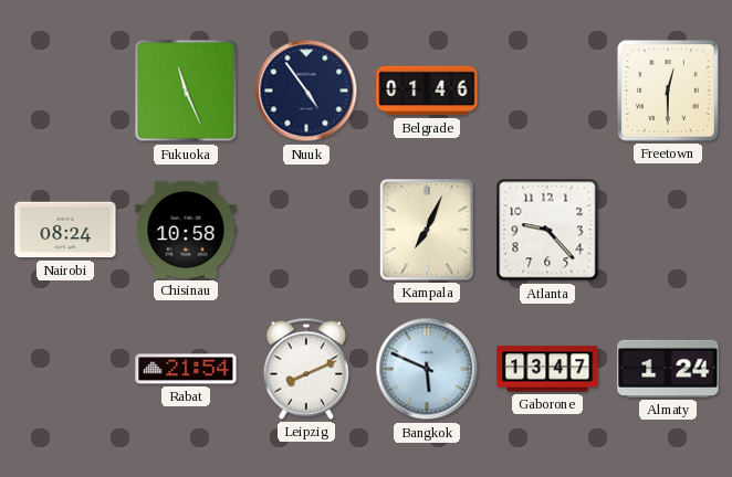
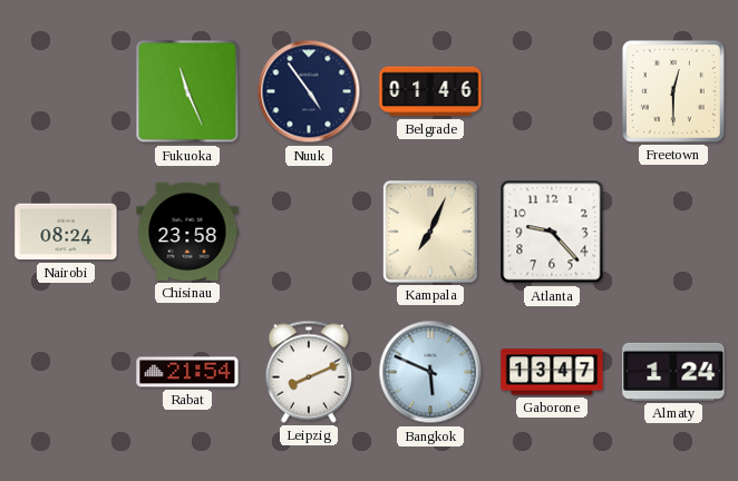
Chisinau: 10:58 -> 23:58 (187, 232)
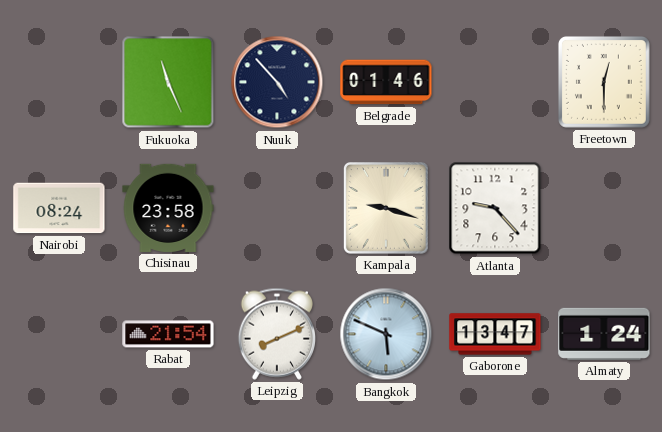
Nuuk: 4:54 -> 4:53 (277, 82)
Kampala: 7:04 -> 9:18 (386, 209)
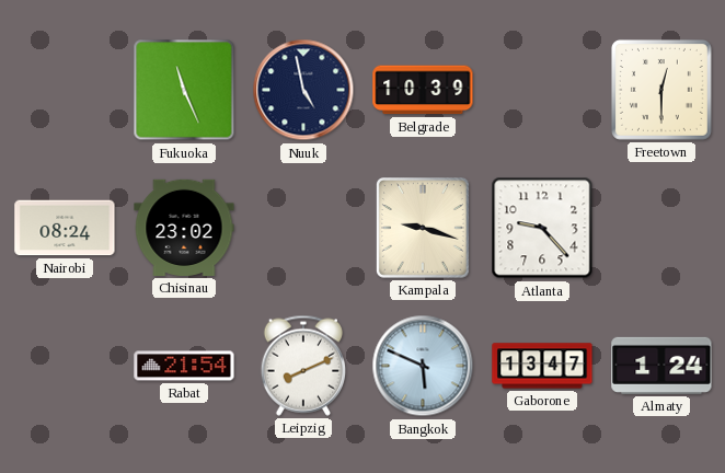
Nuuk: 4:53 -> 4:58 (303, 90)
Belgrade: 01:46 -> 10:39 (423, 90)
Chisinau: 23:58 -> 23:02 (184, 228)
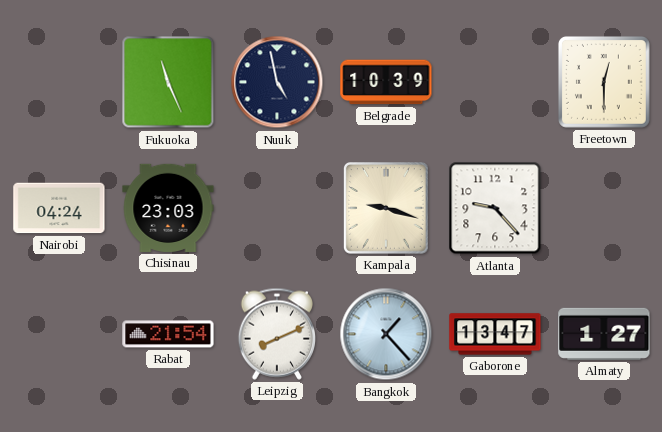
Nairobi: 08:24 -> 04:24 (59, 208)
Chisinau: 23:02 -> 23:03 (168, 208)
Bangkok: 5:49 -> 1:23 (386, 334)
Almaty: 1:24 -> 1:27 (604, 334)
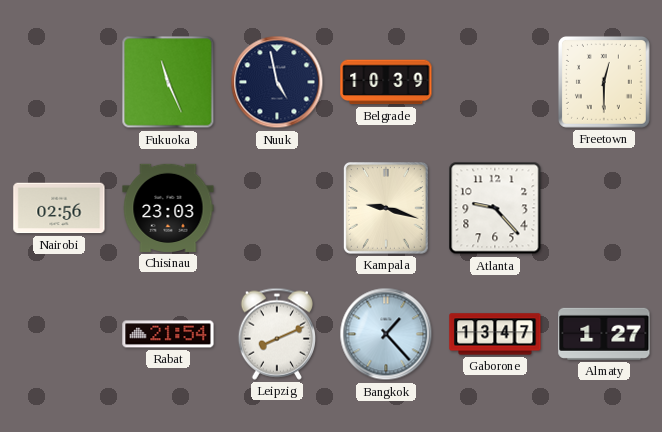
Nairobi: 04:24 -> 02:56 (59, 208)
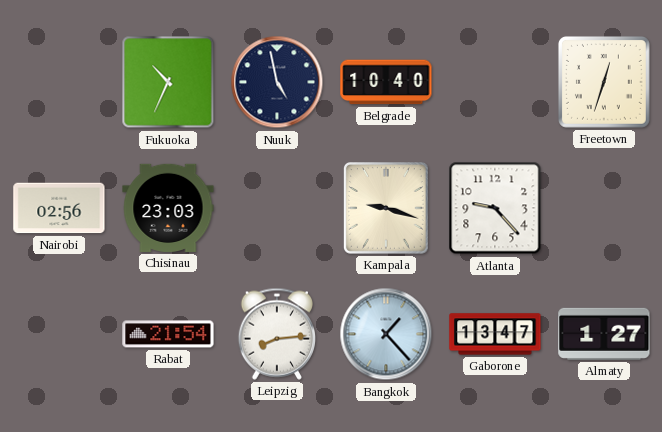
Fukuoka: 11:26 -> 10:34 (168, 82)
Belgrade: 10:39 -> 10:40 (386, 82)
Freetown: 12:30 -> 12:33 (604, 82)
Leipzig: 8:11 -> 8:14 (276, 334)
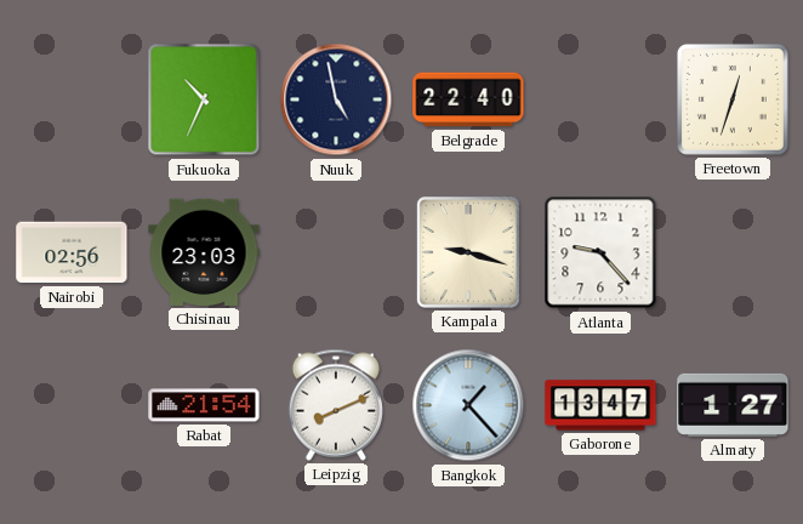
Belgrade: 10:40 -> 22:40 (468, 99)
Leipzig: 8:14 -> 8:11 (335, 405)
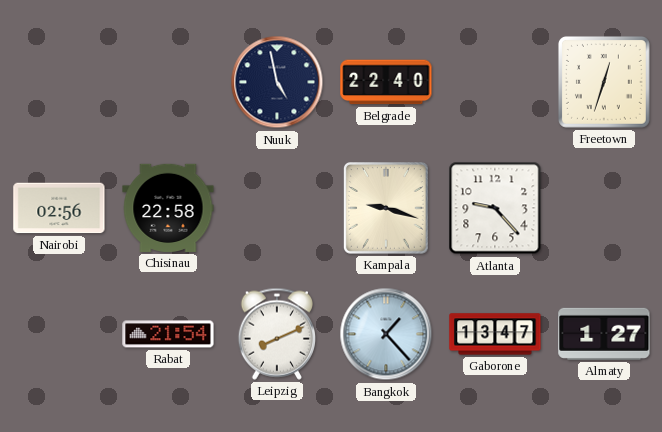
Fukuoka: 10:34 -> none (204, 99)
Chisinau: 23:03 -> 22:58 (168, 208)
